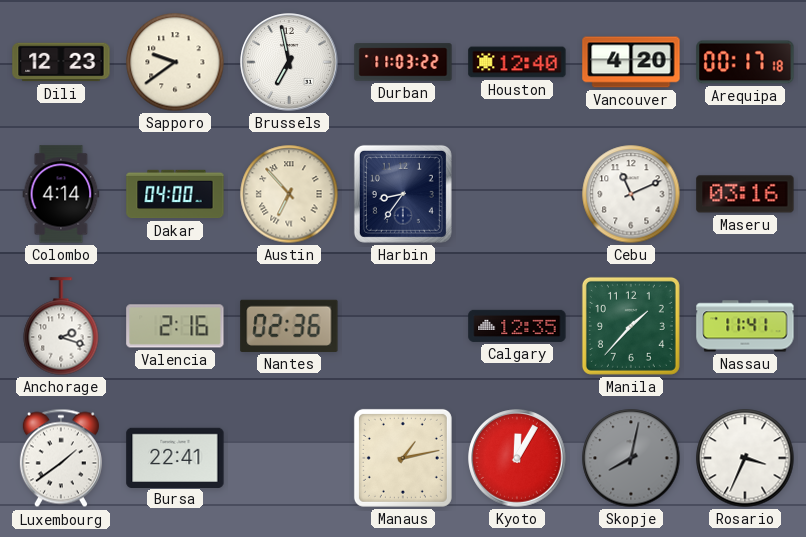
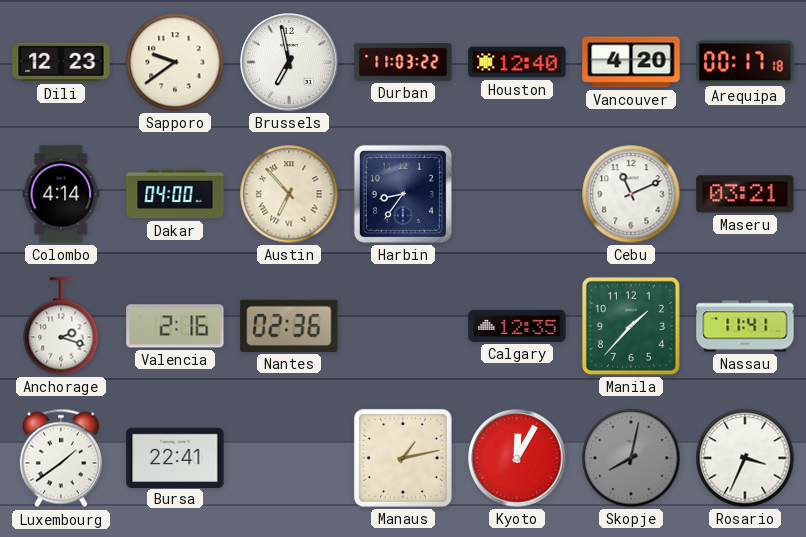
Maseru: 03:16 -> 03:21 (745, 194)
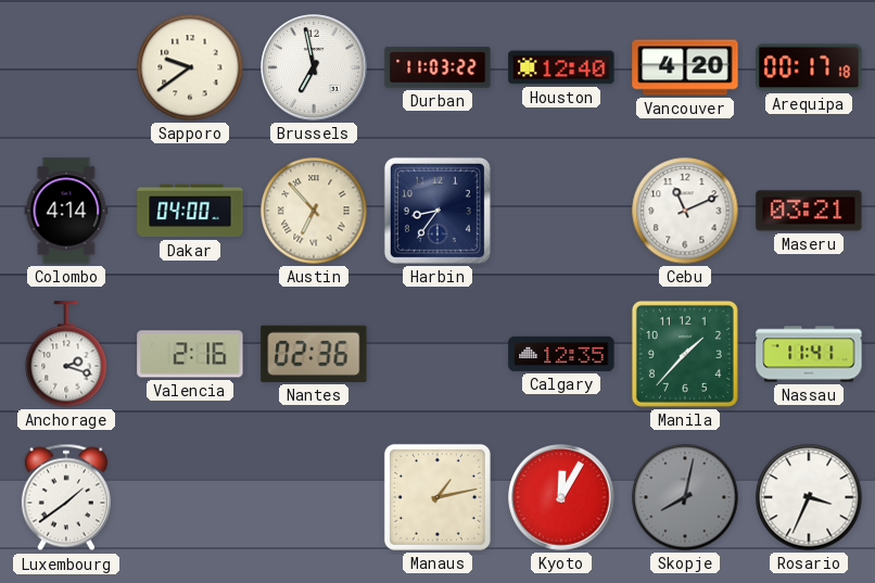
Dili: 12:23 -> none (61, 62)
Bursa: 22:41 -> none (175, 457)
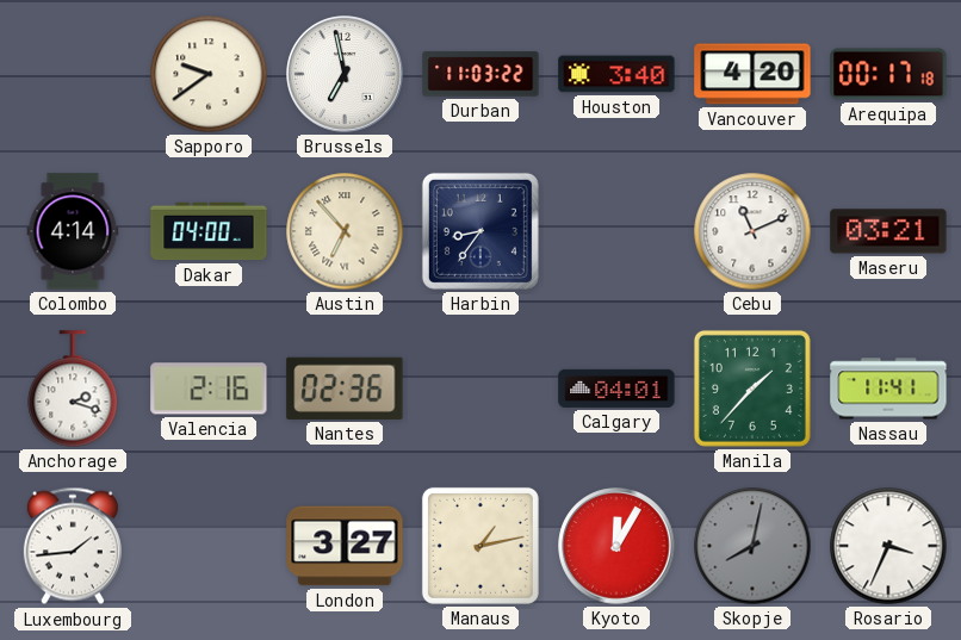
Houston: 12:40 -> 3:40 (616, 74)
Calgary: 12:35 -> 04:01 (616, 389)
Luxembourg: 1:39 -> 1:44 (73, 546)
London: none -> 3:27 (345, 546)
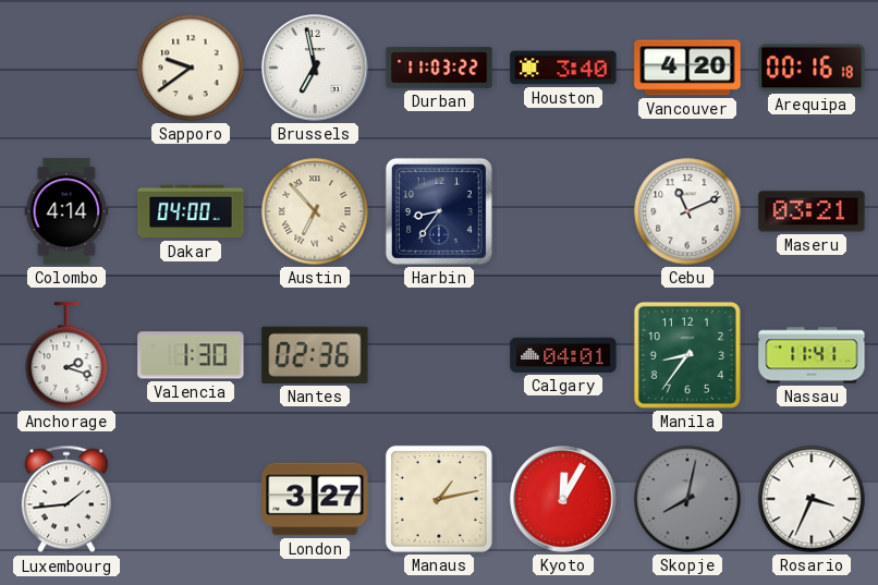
Arequipa: 00:17 -> 00:16 (812, 68)
Valencia: 2:16 -> 1:30 (191, 355)
Manila: 1:37 -> 8:36 (687, 355)
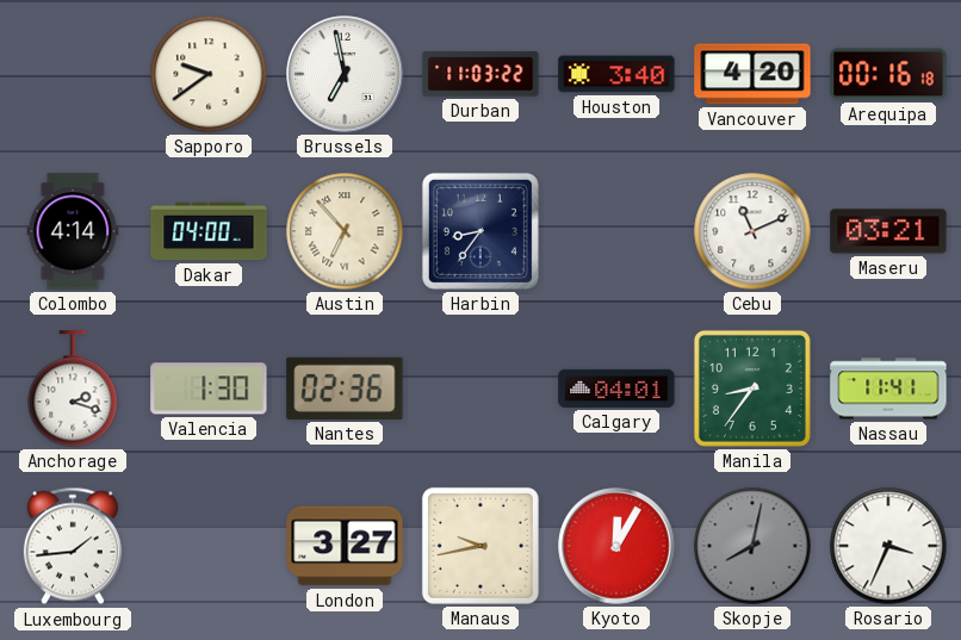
Manaus: 1:13 -> 9:43 (480, 546)
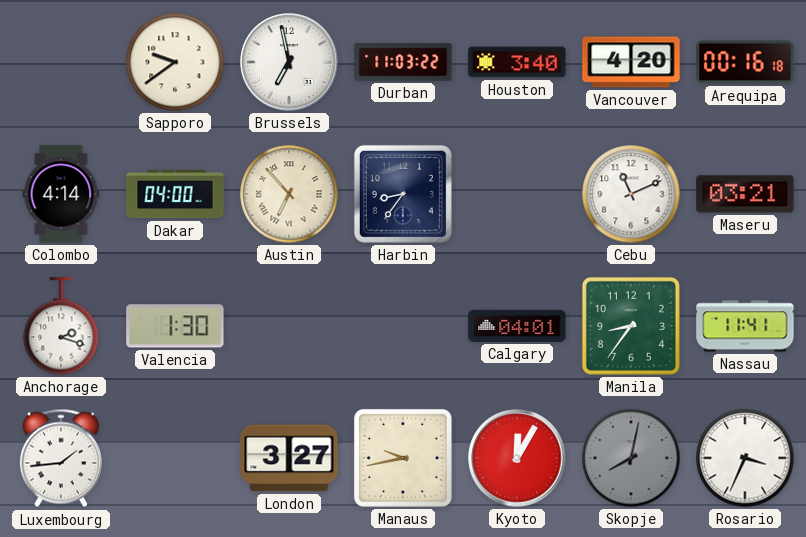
Nantes: 02:36 -> none (345, 389)
